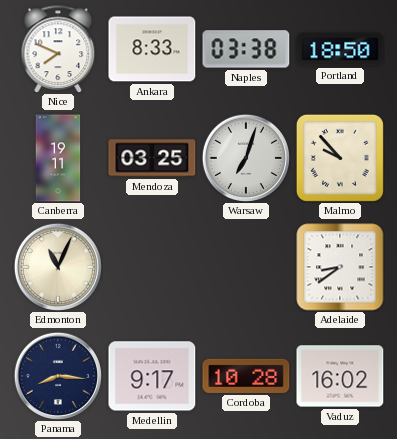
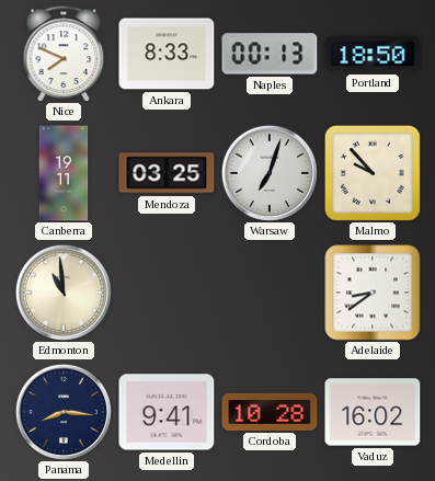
Naples: 03:38 -> 00:13 (270, 54)
Edmonton: 11:04 -> 10:59 (64, 293)
Medellin: 9:17 -> 9:41 (167, 412)
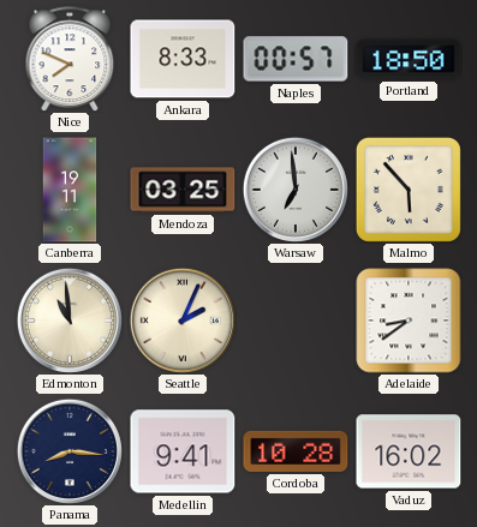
Naples: 00:13 -> 00:57 (296, 59)
Warsaw: 7:03 -> 6:59 (296, 190)
Malmo: 9:53 -> 5:53 (409, 190)
Seattle: none -> 2:04 (183, 321)
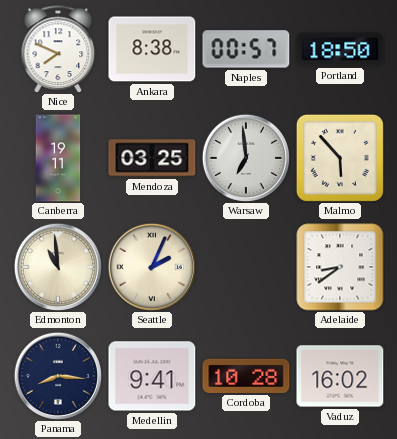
Ankara: 8:33 -> 8:38 (152, 49)
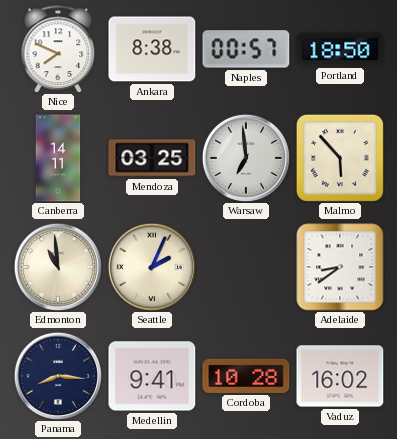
Canberra: 19:11 -> 14:11 (58, 158)
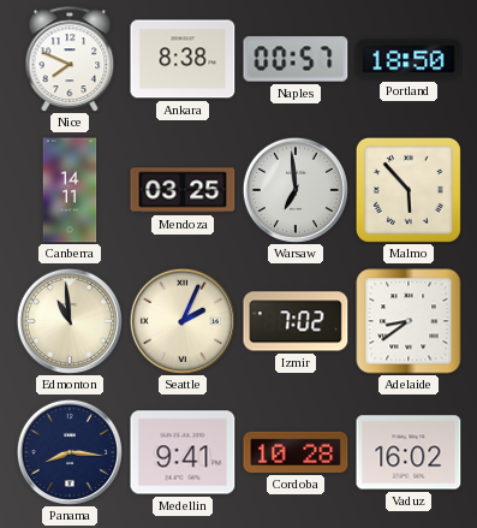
Izmir: none -> 7:02 (296, 321)
